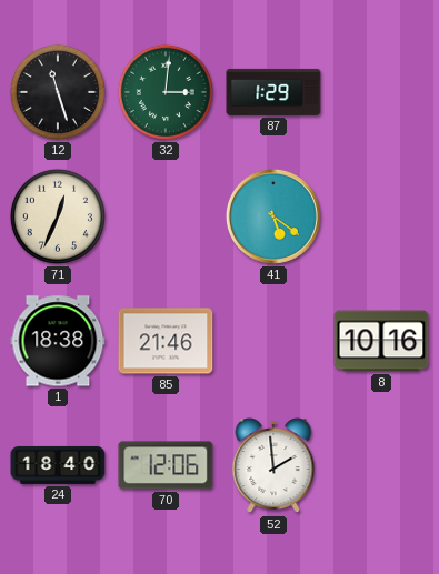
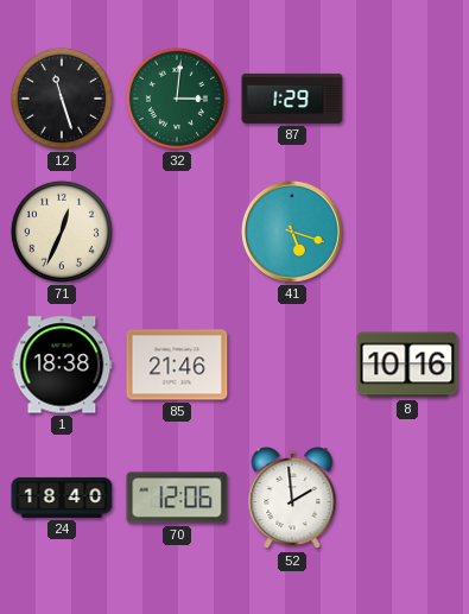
41: 5:21 -> 5:18 (292, 232)
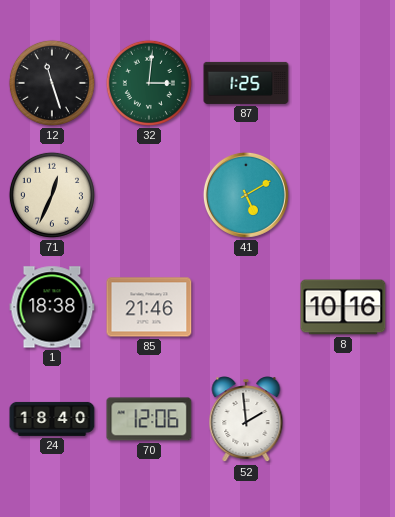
87: 1:29 -> 1:25 (246, 83)
41: 5:18 -> 5:10 (246, 195)
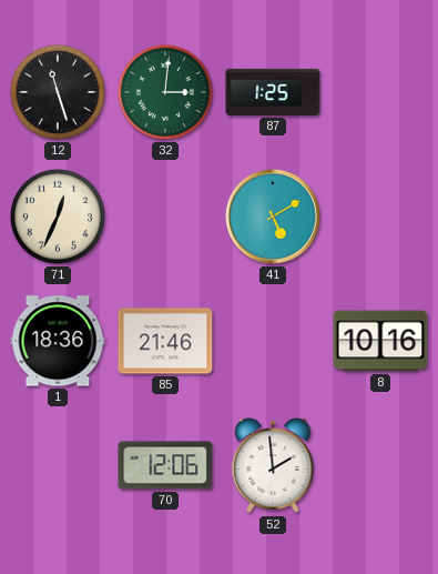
1: 18:38 -> 18:36 (58, 341)
24: 18:40 -> none (52, 419)
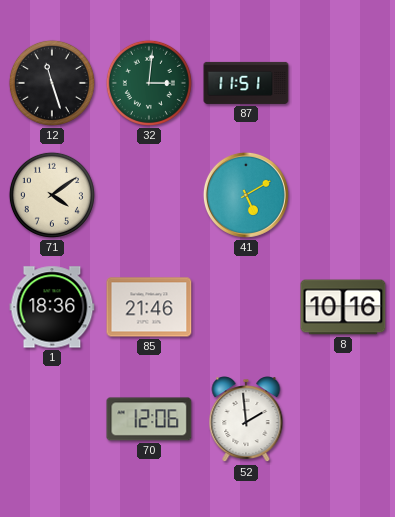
87: 1:25 -> 11:51 (246, 83)
71: 12:34 -> 4:09 (52, 195)
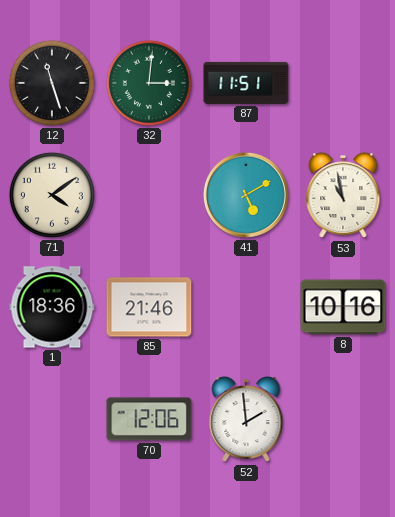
53: none -> 10:58 (343, 196)
